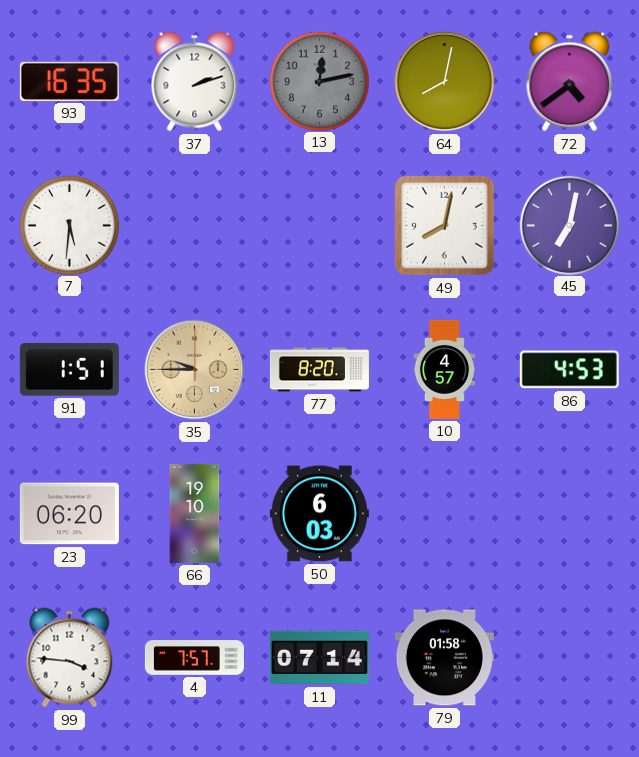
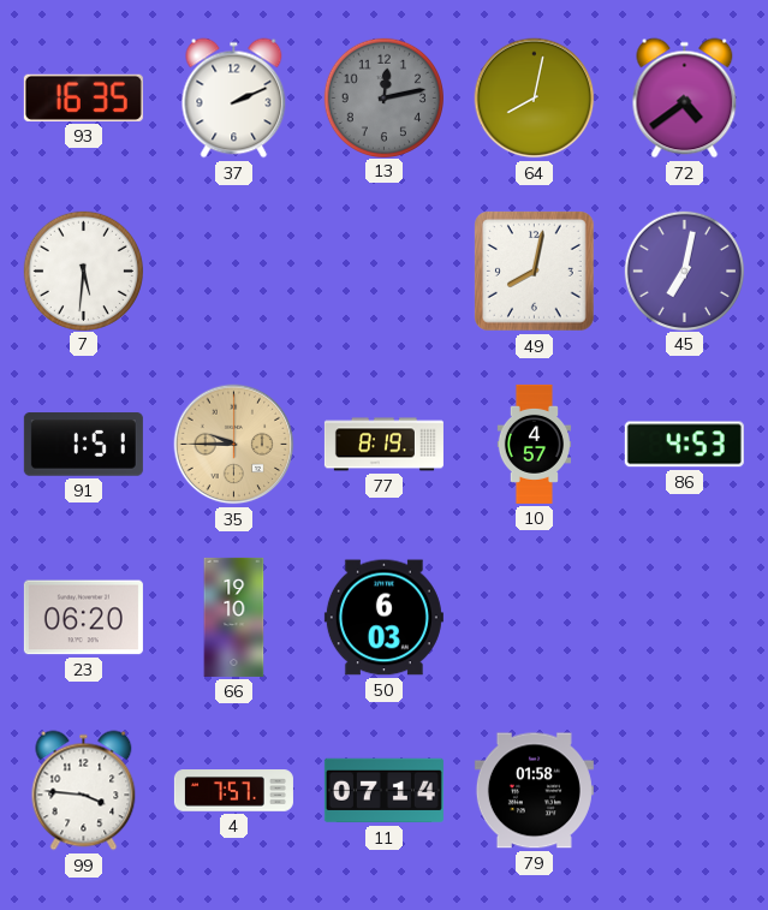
37: 2:12 -> 2:11 (234, 99)
77: 8:20 -> 8:19 (383, 445)
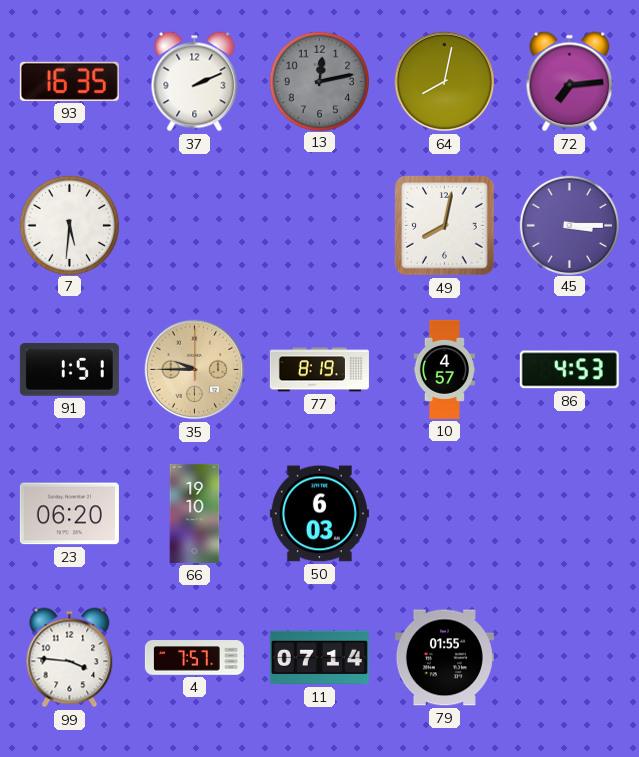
72: 4:39 -> 7:14 (570, 82)
45: 7:02 -> 3:15 (569, 225)
79: 01:58 -> 01:55 (444, 658)
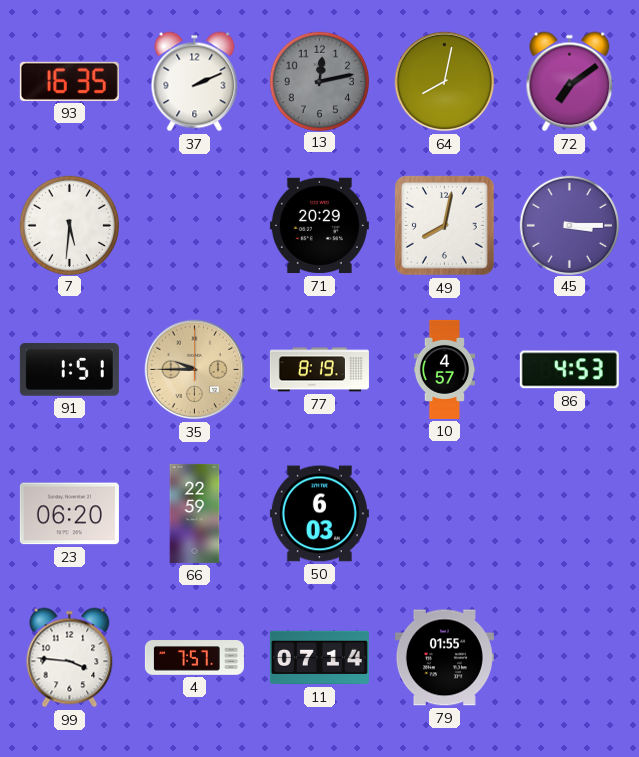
72: 7:14 -> 7:09 (570, 82)
71: none -> 20:29 (319, 226)
66: 19:10 -> 22:59 (195, 513)
